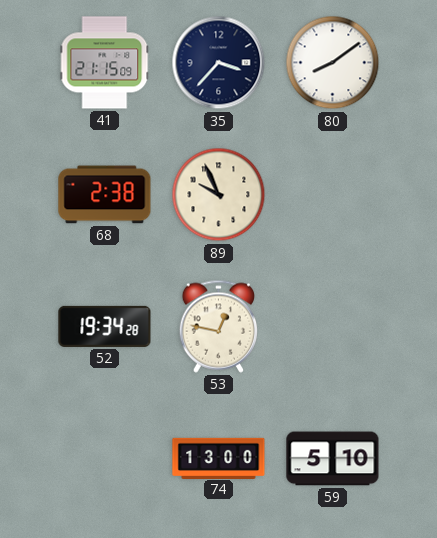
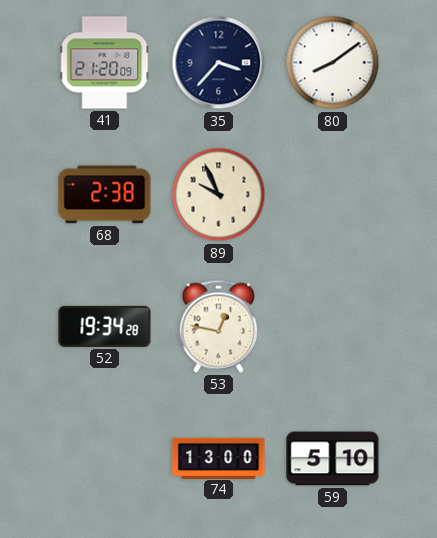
41: 21:15 -> 21:20 (105, 63)
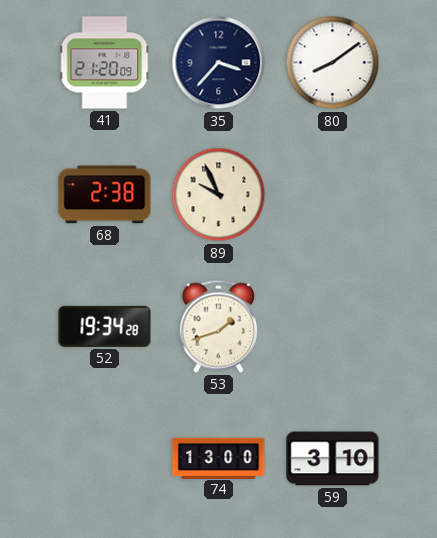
53: 12:47 -> 1:42 (218, 326)
59: 5:10 -> 3:10 (333, 459)
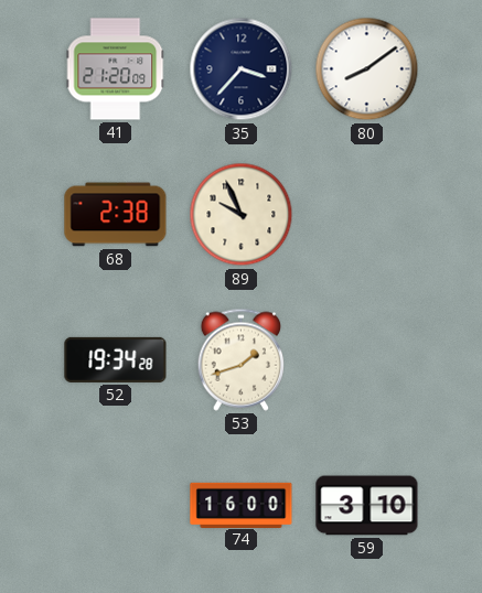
74: 13:00 -> 16:00 (242, 505)
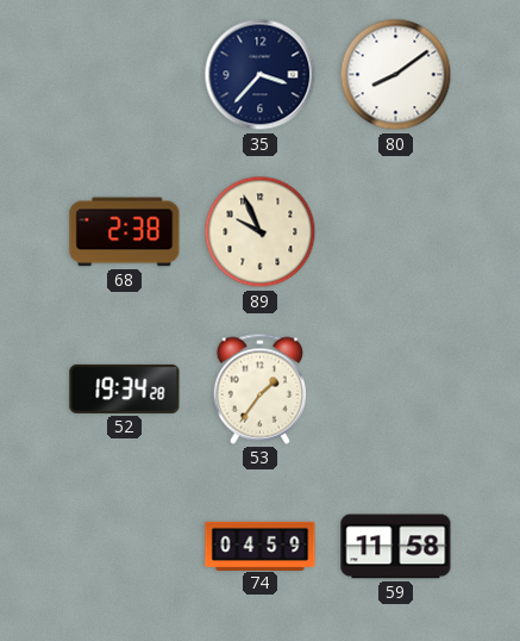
41: 21:20 -> none (116, 69)
53: 1:42 -> 1:36 (259, 388)
74: 16:00 -> 04:59 (261, 546)
59: 3:10 -> 11:58 (396, 547)
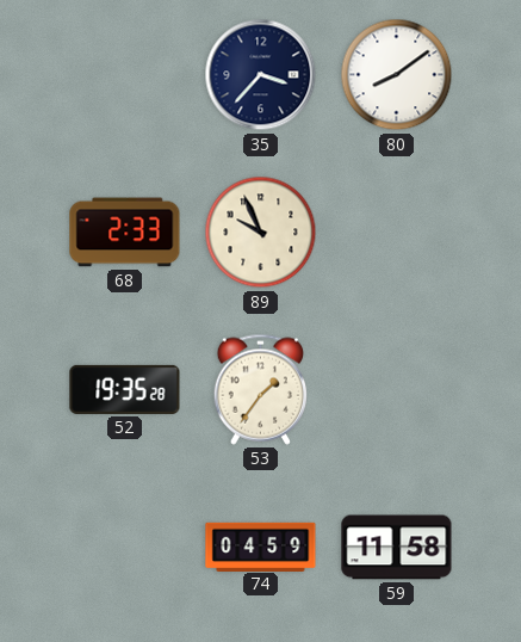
68: 2:38 -> 2:33 (125, 233)
52: 19:34 -> 19:35 (125, 389)
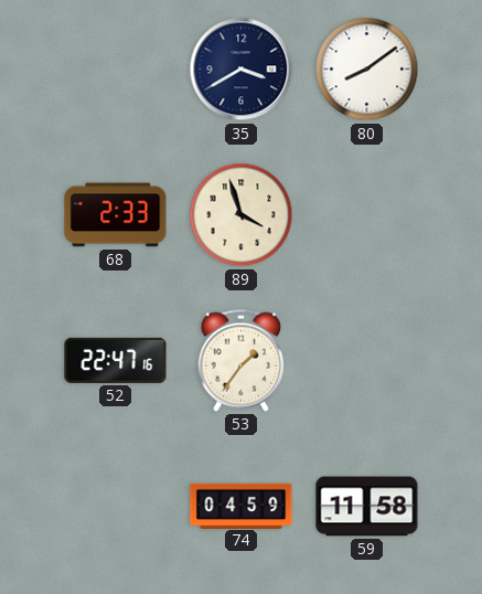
35: 3:37 -> 3:40 (242, 70)
89: 9:56 -> 3:57 (242, 215)
52: 19:35 -> 22:47 (116, 360)
